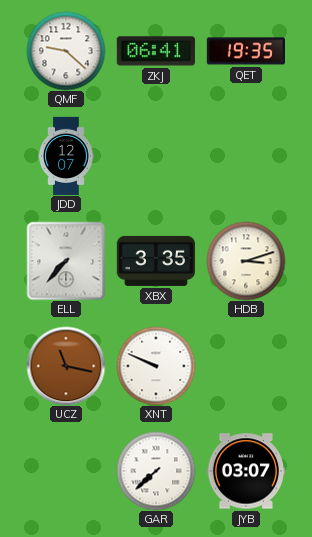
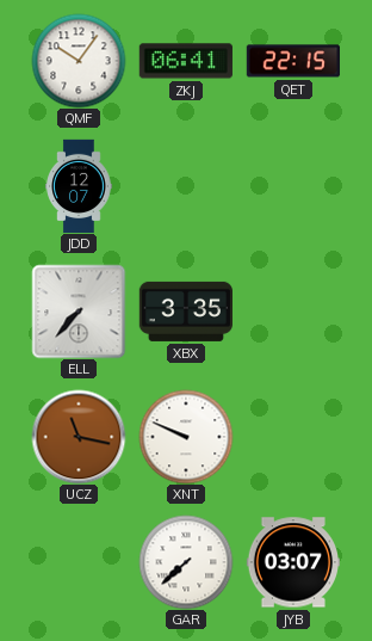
QMF: 9:22 -> 10:06 (79, 61)
QET: 19:35 -> 22:15 (292, 61)
HDB: 3:12 -> none (246, 261)
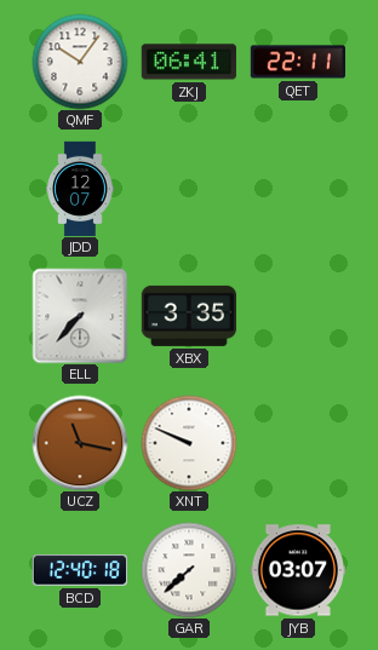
QET: 22:15 -> 22:11 (297, 62)
BCD: none -> 12:40 (79, 570)
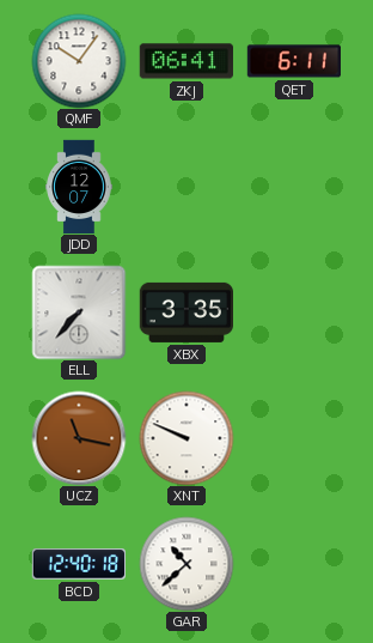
QET: 22:11 -> 6:11 (293, 61)
GAR: 7:38 -> 10:38 (186, 564)
JYB: 03:07 -> none (297, 570)
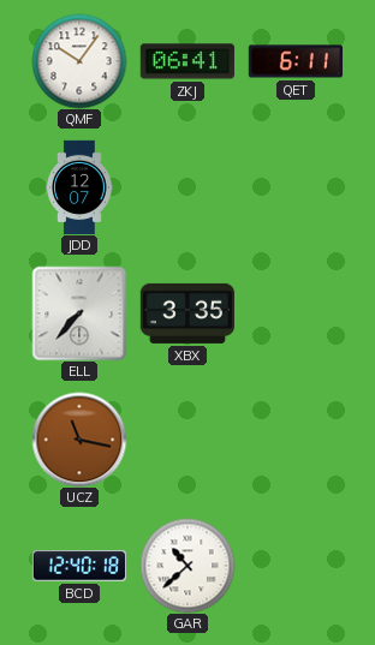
XNT: 9:49 -> none (186, 438)
